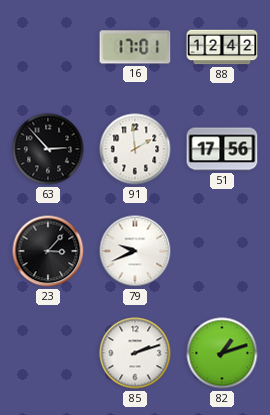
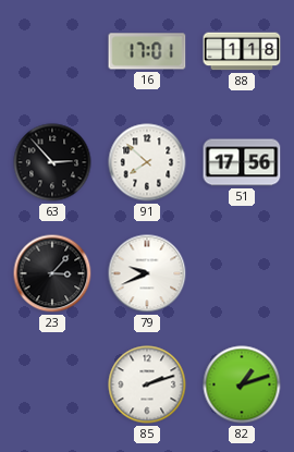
88: 12:42 -> 1:18 (242, 51)
91: 1:59 -> 7:52 (147, 162)
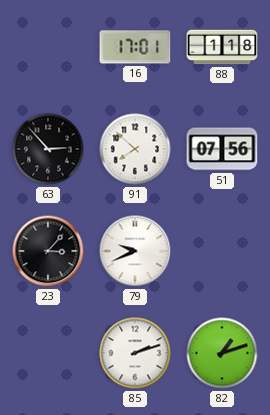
51: 17:56 -> 07:56 (222, 149)
